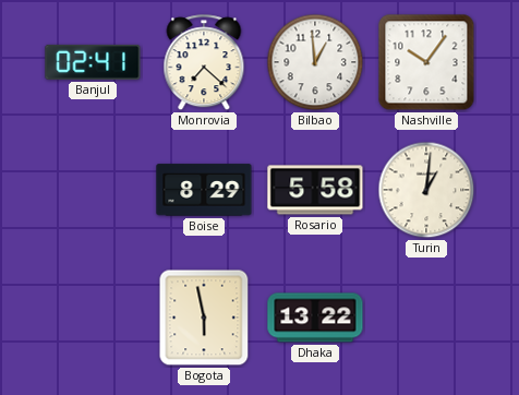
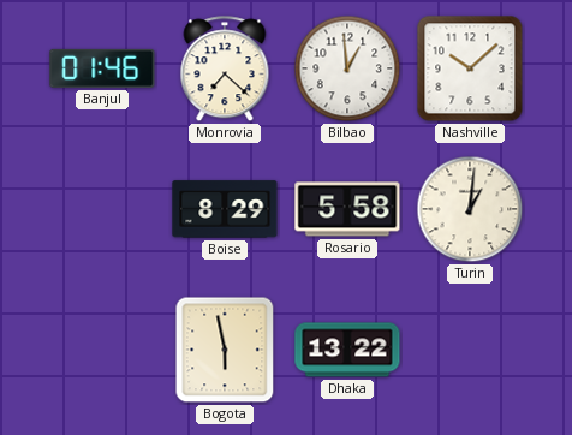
Banjul: 02:41 -> 01:46 (102, 68)
Nashville: 10:06 -> 10:08 (470, 68)
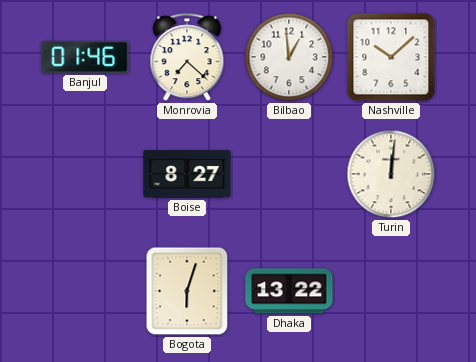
Boise: 8:29 -> 8:27 (187, 174)
Rosario: 5:58 -> none (347, 209)
Turin: 1:01 -> 12:01 (391, 174)
Bogota: 5:58 -> 6:03 (187, 291)
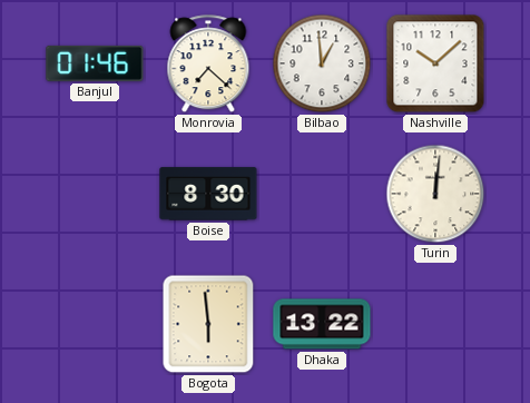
Boise: 8:27 -> 8:30 (208, 194)
Bogota: 6:03 -> 5:59 (208, 324)
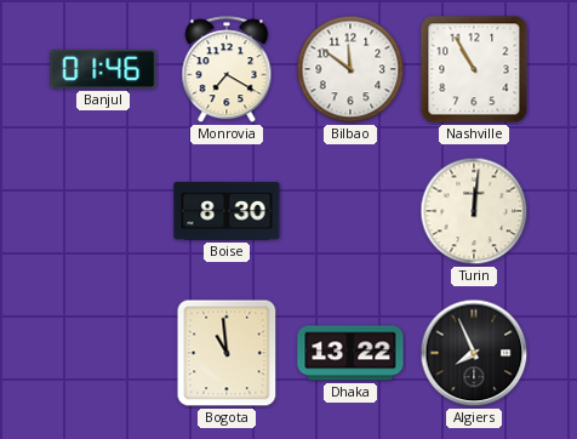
Monrovia: 7:22 -> 7:20 (227, 70)
Bilbao: 12:59 -> 11:51 (350, 69)
Nashville: 10:08 -> 10:55 (474, 69)
Bogota: 5:59 -> 10:59 (227, 353)
Algiers: none -> 7:56 (474, 353)
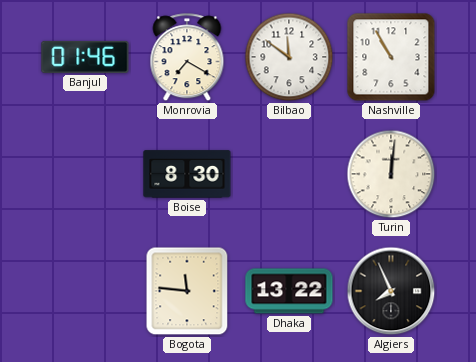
Bogota: 10:59 -> 11:46 (187, 291)
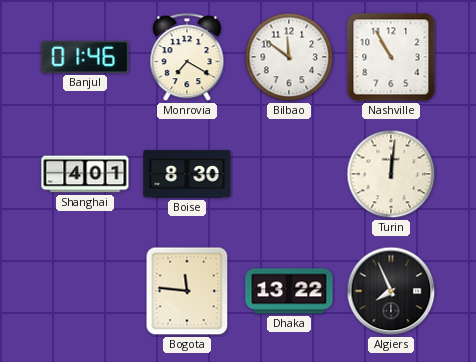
Shanghai: none -> 4:01 (85, 174)
